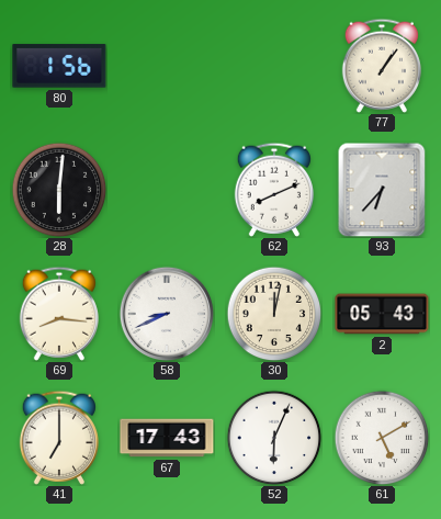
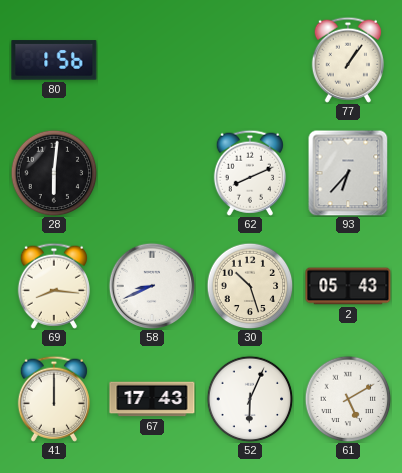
30: 12:02 -> 10:27 (250, 286)
41: 7:00 -> 12:00 (53, 399)
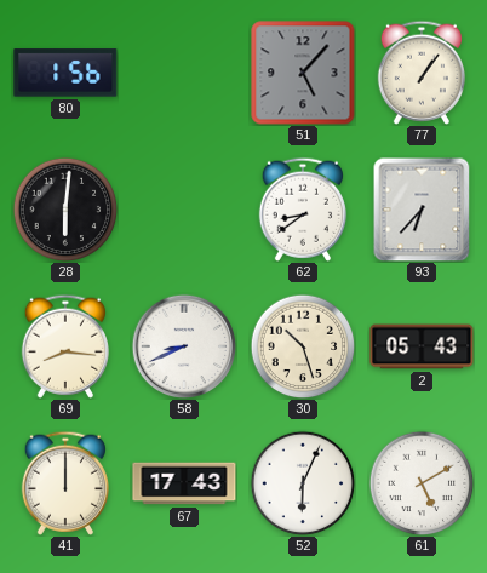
51: none -> 5:07 (303, 73)
62: 8:11 -> 8:39 (302, 210)
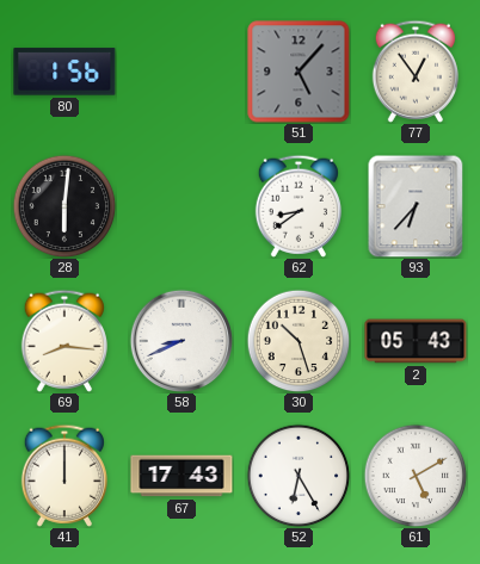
77: 1:06 -> 12:54 (414, 72)
52: 6:04 -> 6:25 (299, 476)
